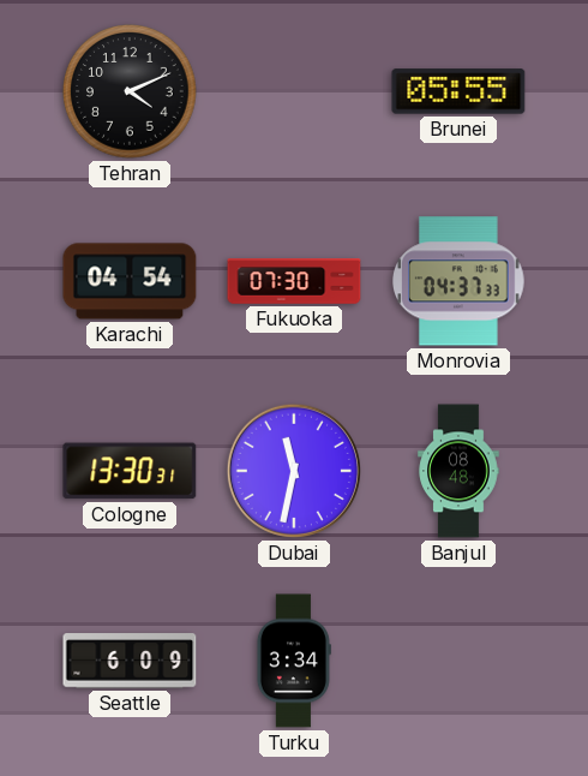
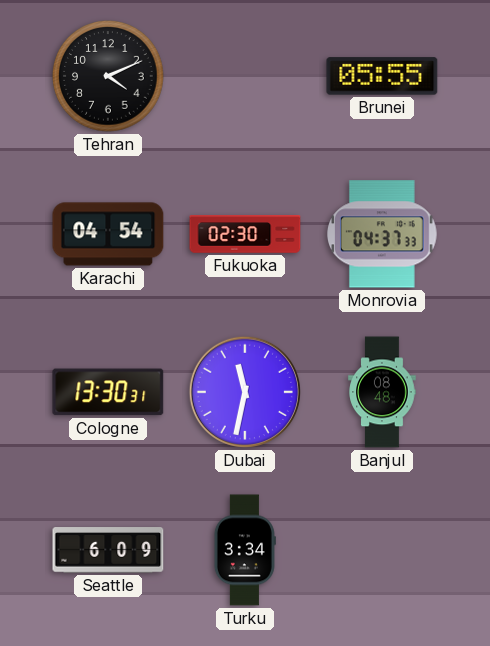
Fukuoka: 07:30 -> 02:30 (245, 234)
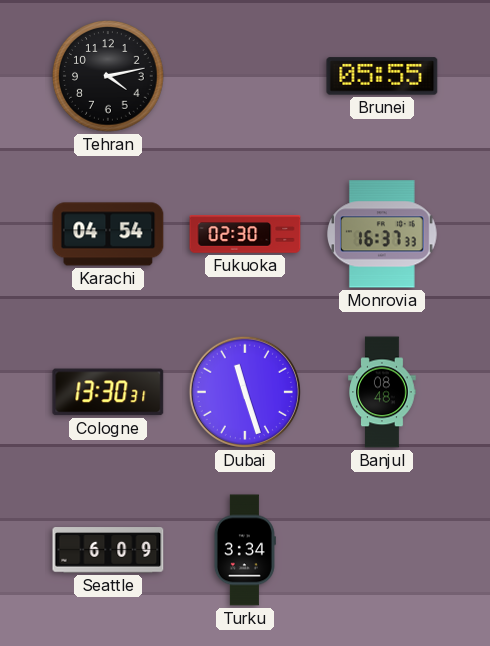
Tehran: 4:11 -> 4:13 (108, 76)
Monrovia: 04:37 -> 16:37 (383, 234)
Dubai: 11:32 -> 11:27 (245, 392)
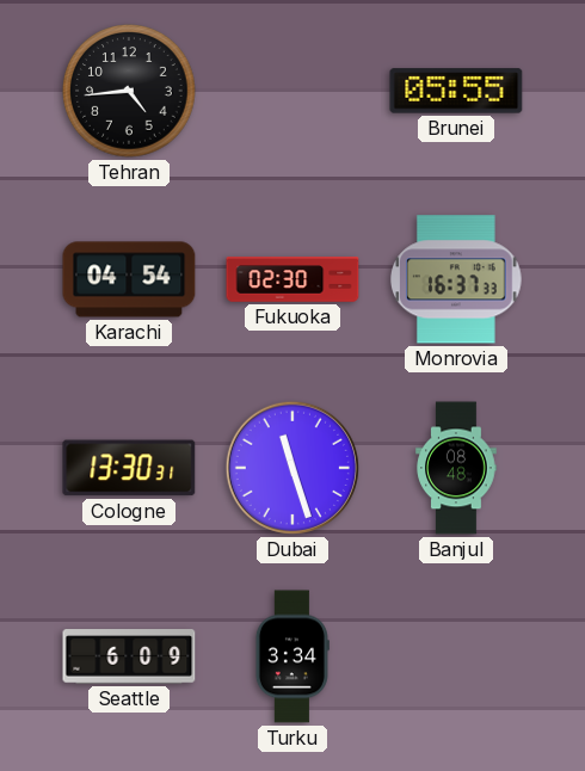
Tehran: 4:13 -> 4:44 (129, 91)
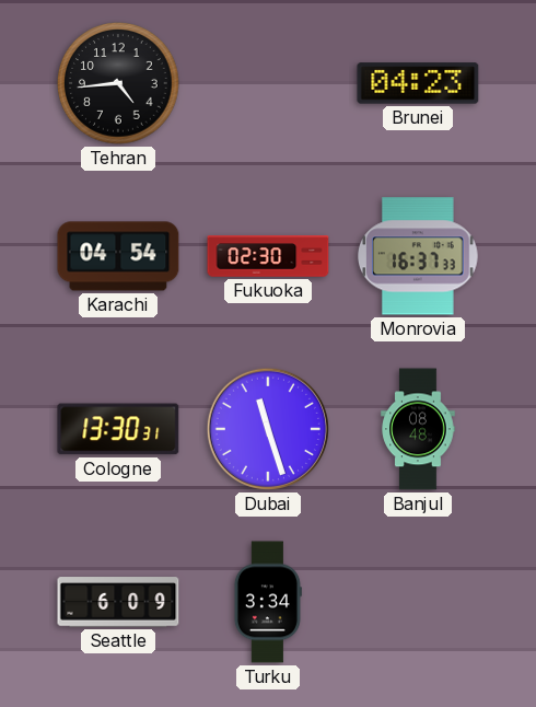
Brunei: 05:55 -> 04:23 (418, 83)
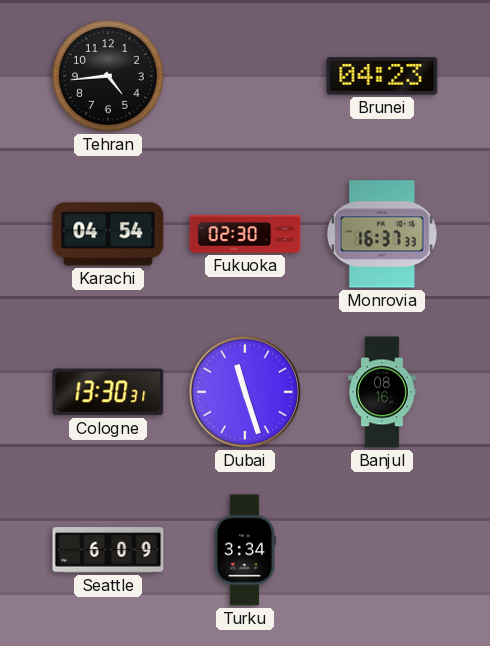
Banjul: 08:48 -> 08:16 (382, 392)
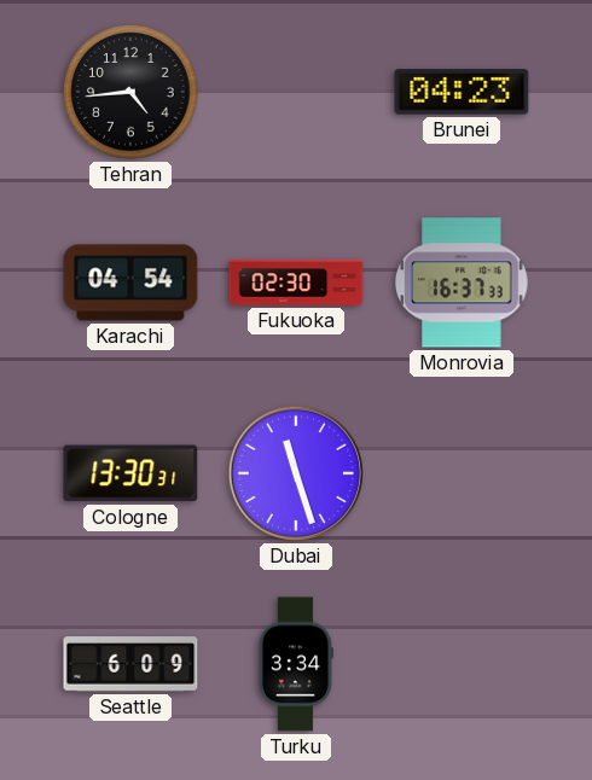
Banjul: 08:16 -> none (382, 392)
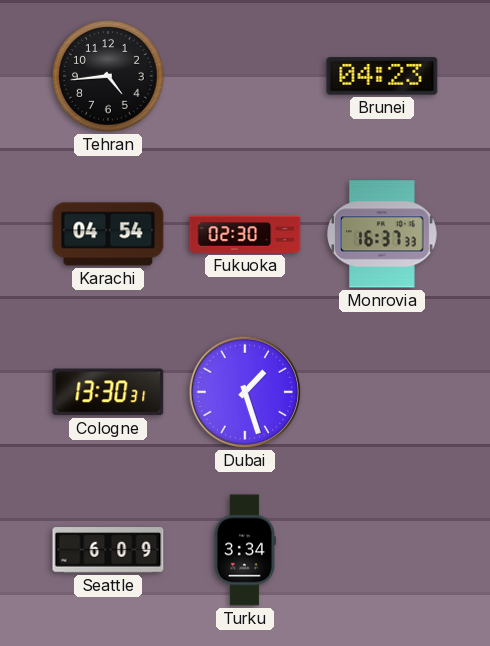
Dubai: 11:27 -> 1:27 (245, 392)
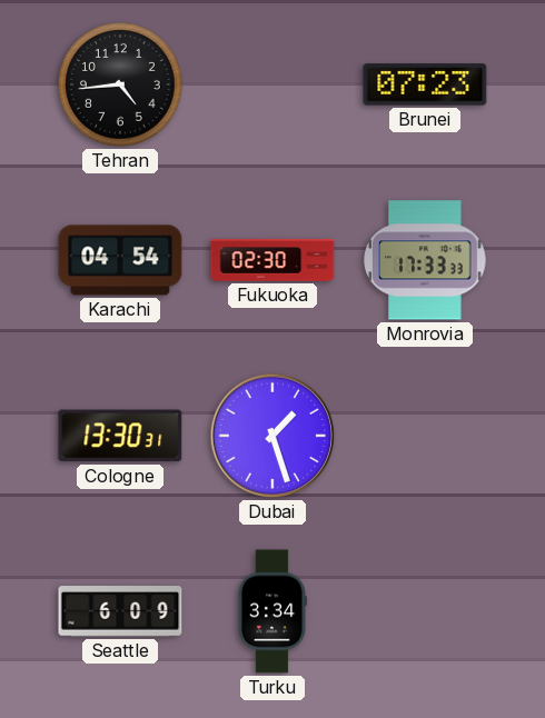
Brunei: 04:23 -> 07:23 (425, 84)
Monrovia: 16:37 -> 17:33 (426, 260)
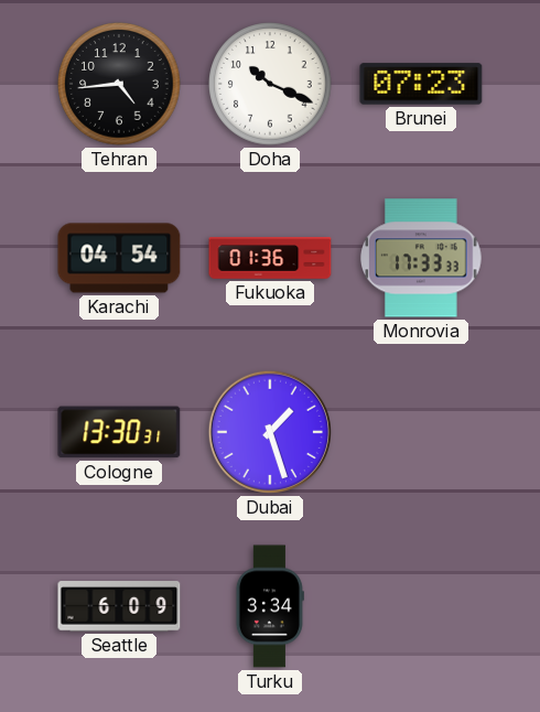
Doha: none -> 10:19 (270, 84)
Fukuoka: 02:30 -> 01:36 (270, 258)
